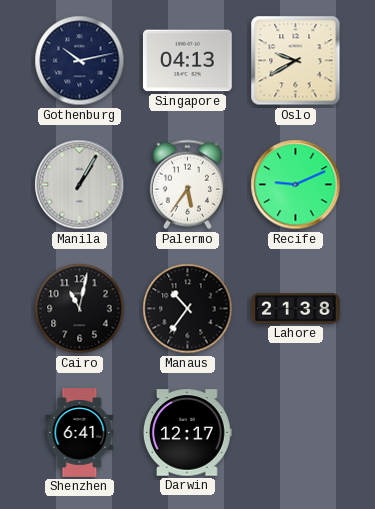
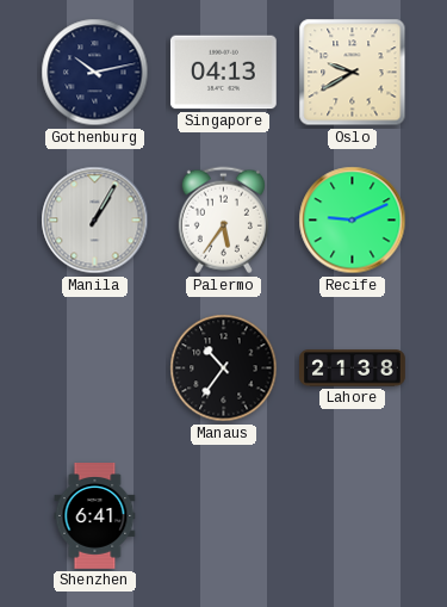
Cairo: 11:02 -> none (80, 309)
Darwin: 12:17 -> none (187, 433)
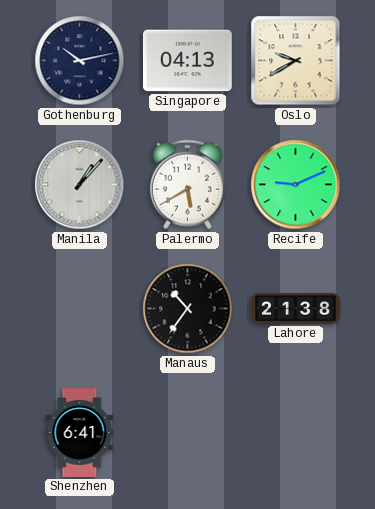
Manila: 1:05 -> 1:07 (80, 185)
Palermo: 5:36 -> 5:40 (187, 185)
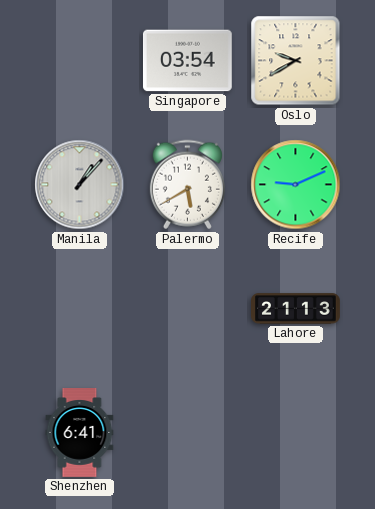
Gothenburg: 10:13 -> none (80, 61)
Singapore: 04:13 -> 03:54 (187, 61)
Manaus: 10:36 -> none (188, 309)
Lahore: 21:38 -> 21:13 (296, 309)
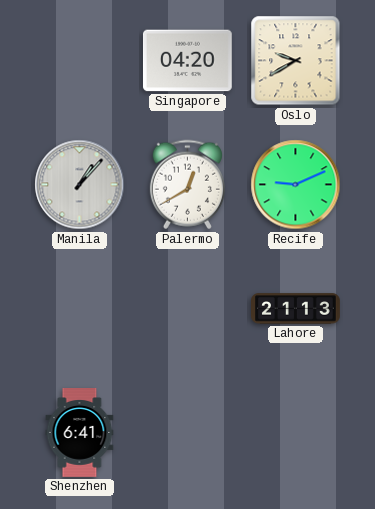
Singapore: 03:54 -> 04:20 (187, 61)
Palermo: 5:40 -> 12:40 (187, 185)
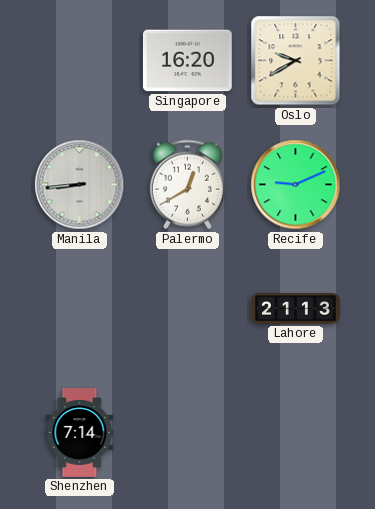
Singapore: 04:20 -> 16:20 (187, 61)
Manila: 1:07 -> 8:44 (80, 185)
Shenzhen: 6:41 -> 7:14 (80, 433)
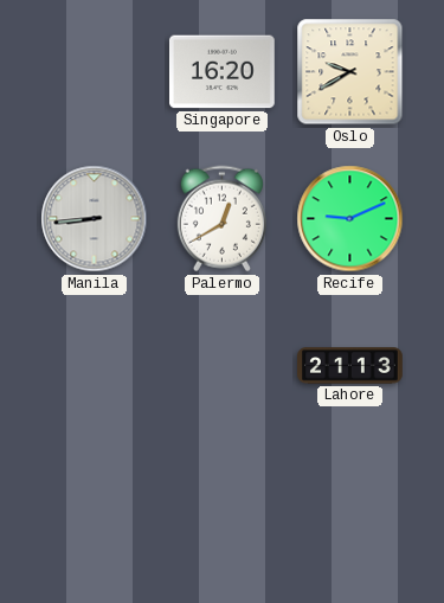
Shenzhen: 7:14 -> none (80, 433)
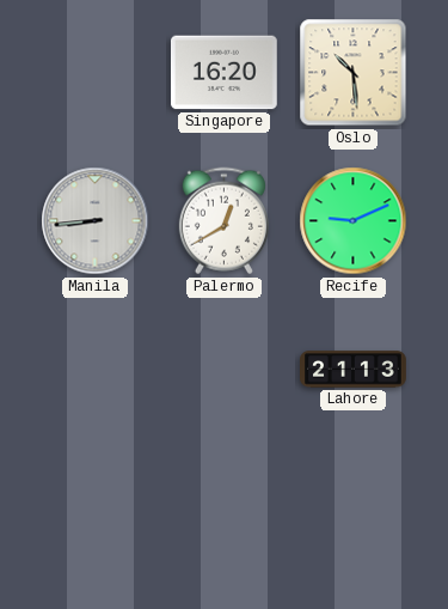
Oslo: 9:40 -> 10:29 (354, 73)
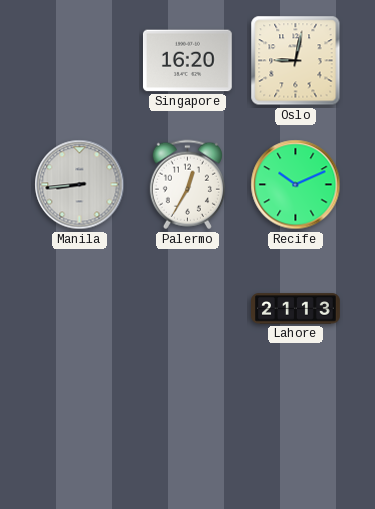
Oslo: 10:29 -> 9:02 (296, 61)
Palermo: 12:40 -> 12:35 (187, 185)
Recife: 9:11 -> 10:11 (296, 185)
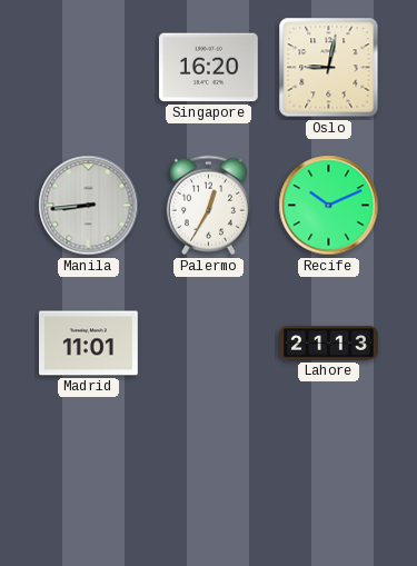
Madrid: none -> 11:01 (89, 344)
